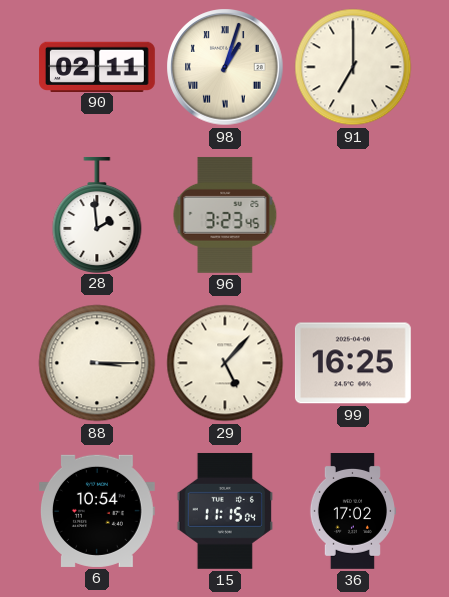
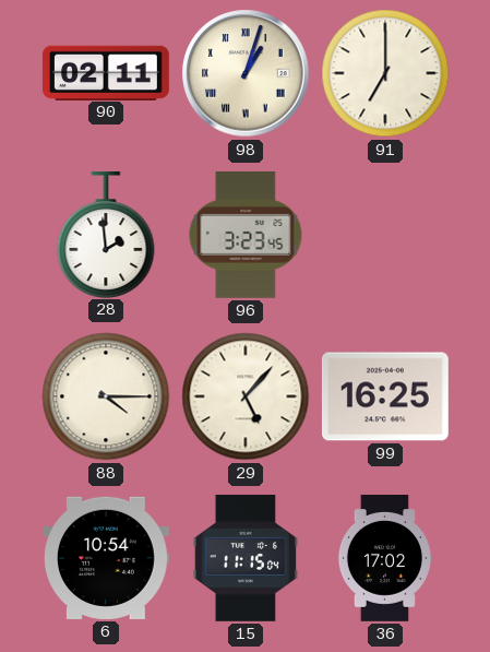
88: 3:15 -> 4:15 (106, 396)
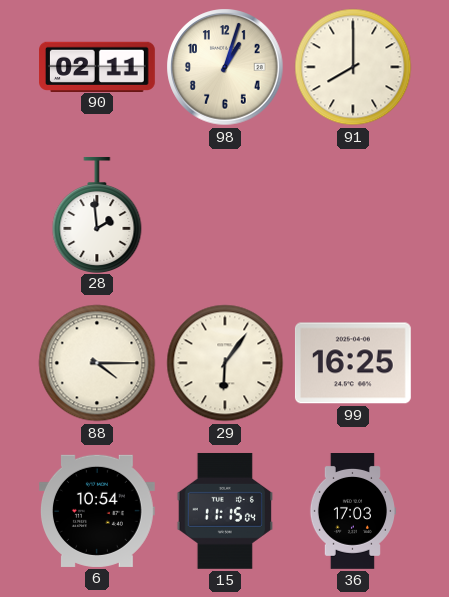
98 numerals: Roman -> Arabic (225, 67)
91: 7:00 -> 8:00 (353, 67)
96: 3:23 -> none (246, 235)
29: 5:07 -> 6:06 (225, 363)
36: 17:02 -> 17:03 (352, 512)
